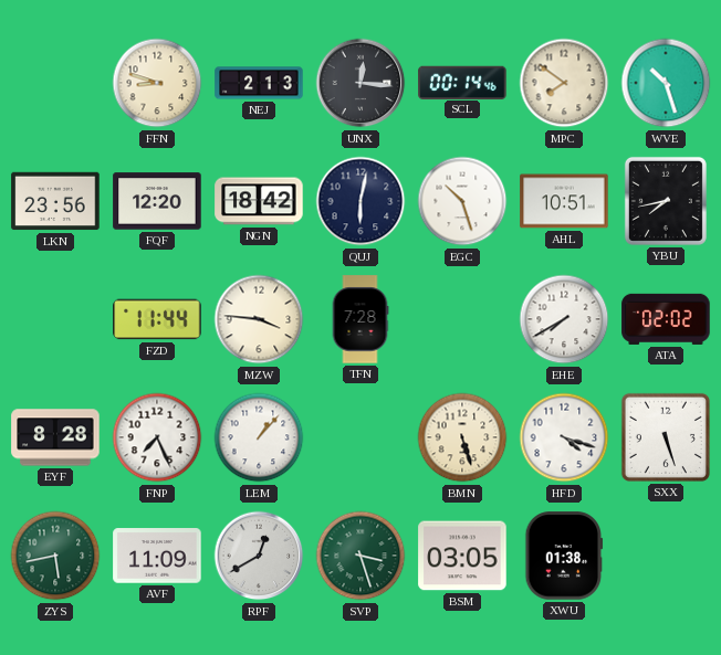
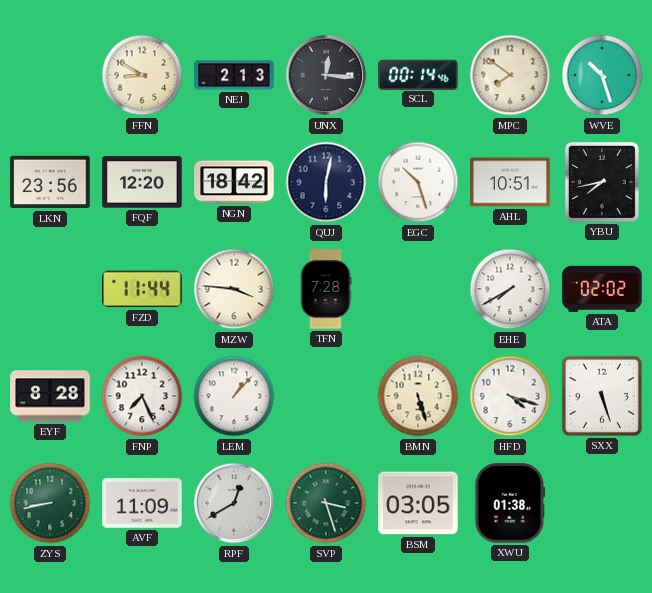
FFN: 8:48 -> 8:50 (142, 75)
ZYS: 5:43 -> 8:43 (50, 503)
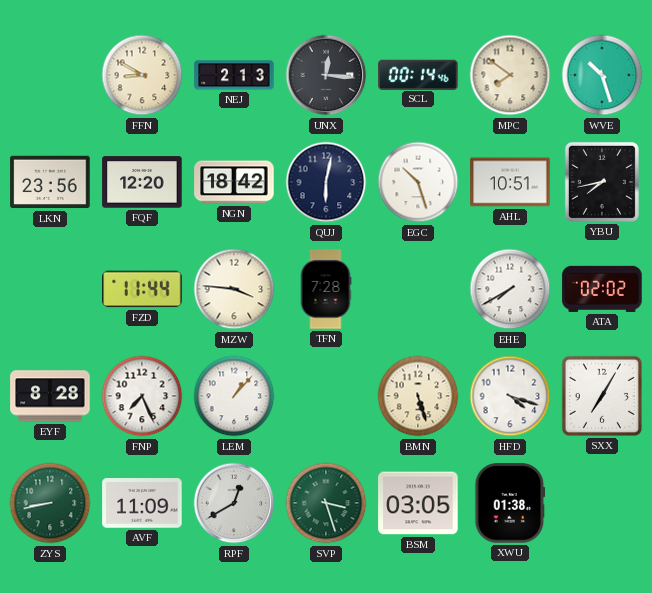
SXX: 5:27 -> 7:05 (602, 396)
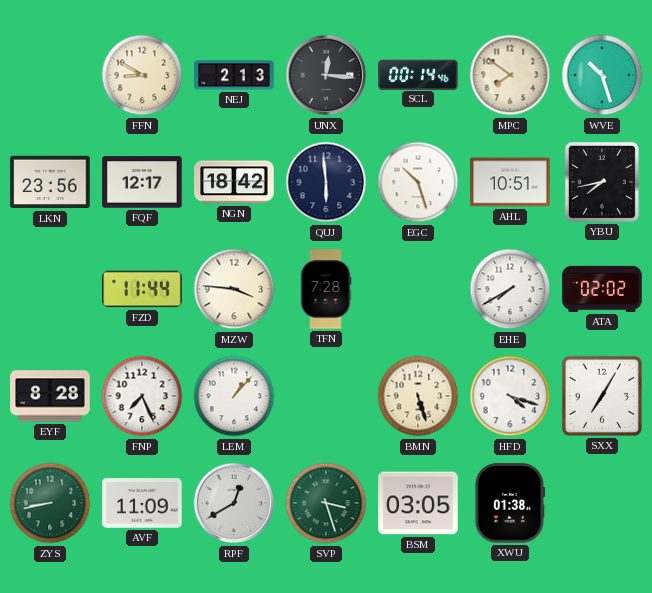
FQF: 12:20 -> 12:17 (142, 182)
QUJ: 6:02 -> 5:59 (326, 182)
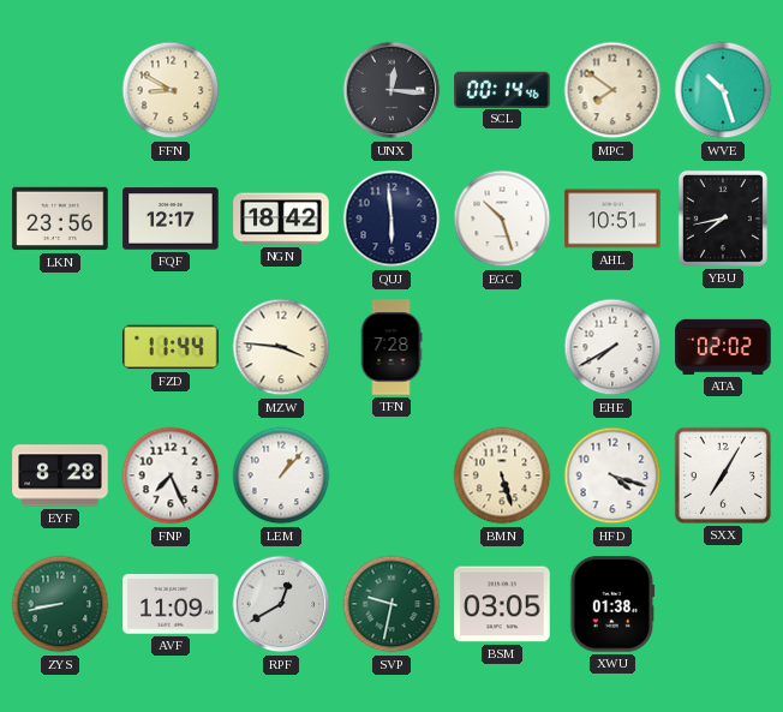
NEJ: 2:13 -> none (234, 75)
SVP: 3:27 -> 9:32 (391, 604)
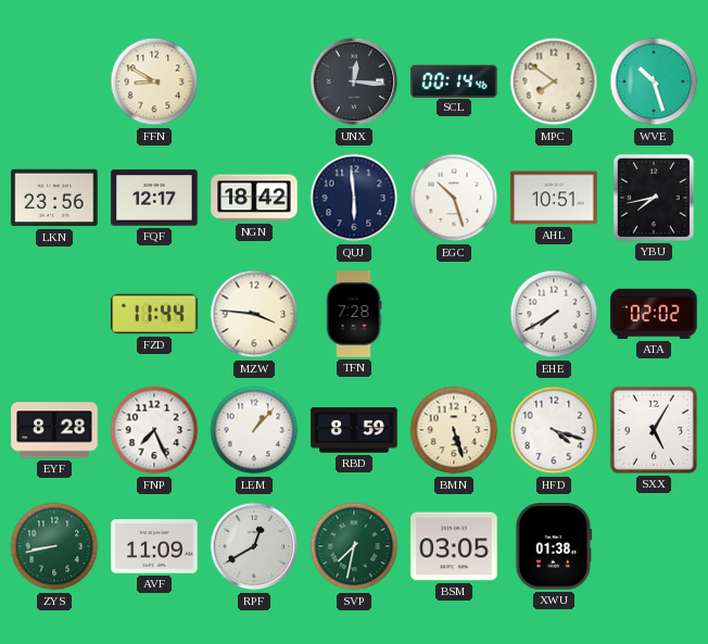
RBD: none -> 8:59 (354, 430)
SXX: 7:05 -> 5:05 (654, 430)
SVP: 9:32 -> 7:32 (354, 546)
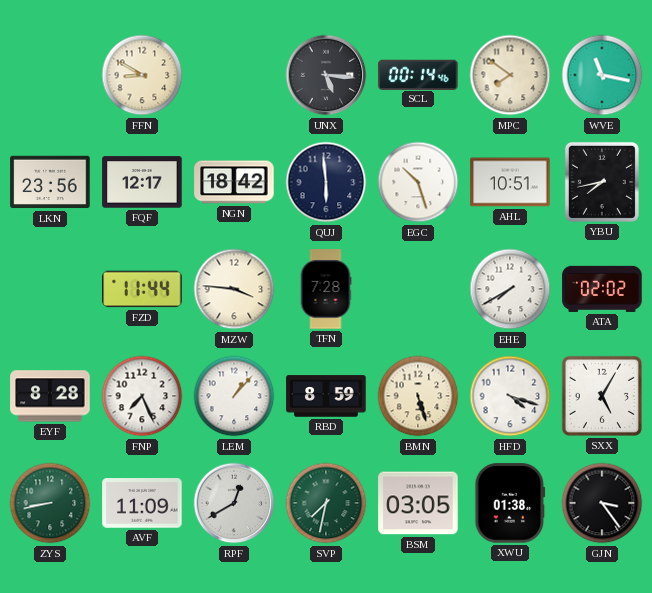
UNX: 12:16 -> 5:16 (326, 75)
WVE: 10:27 -> 11:17 (602, 75)
GJN: none -> 3:24 (602, 503)
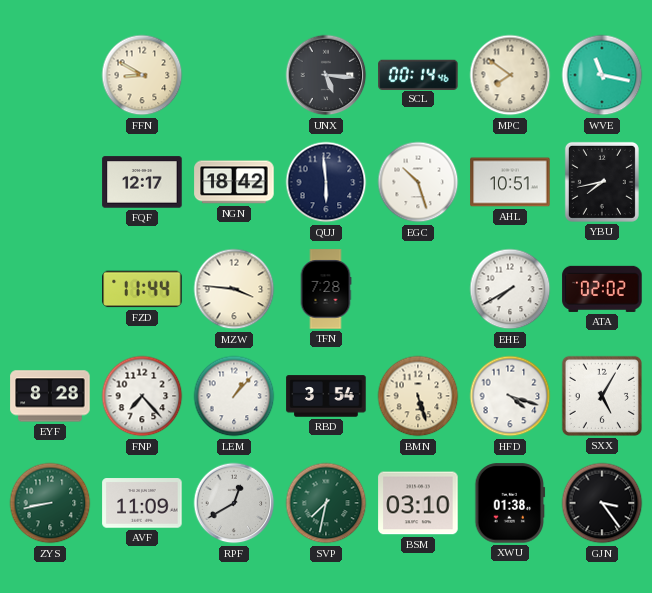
LKN: 23:56 -> none (50, 182)
FNP: 7:26 -> 7:23 (142, 396)
RBD: 8:59 -> 3:54 (326, 396)
BSM: 03:05 -> 03:10 (418, 503)
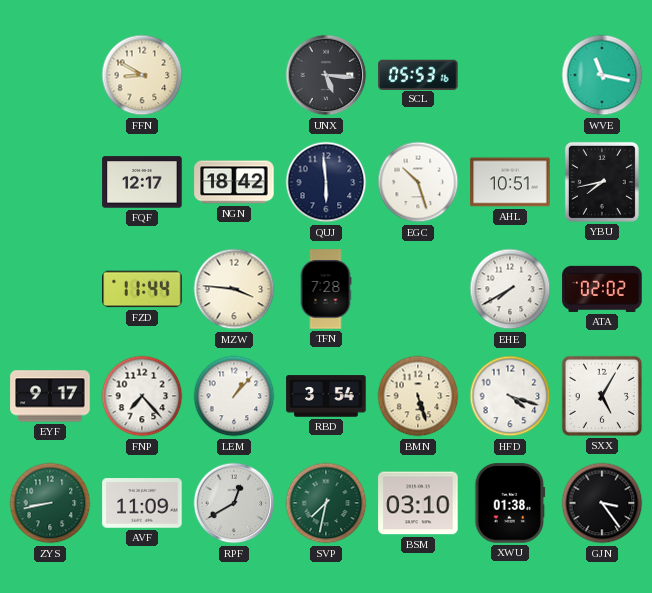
SCL: 00:14 -> 05:53 (418, 74)
MPC: 7:51 -> none (510, 75)
EYF: 8:28 -> 9:17 (50, 396)
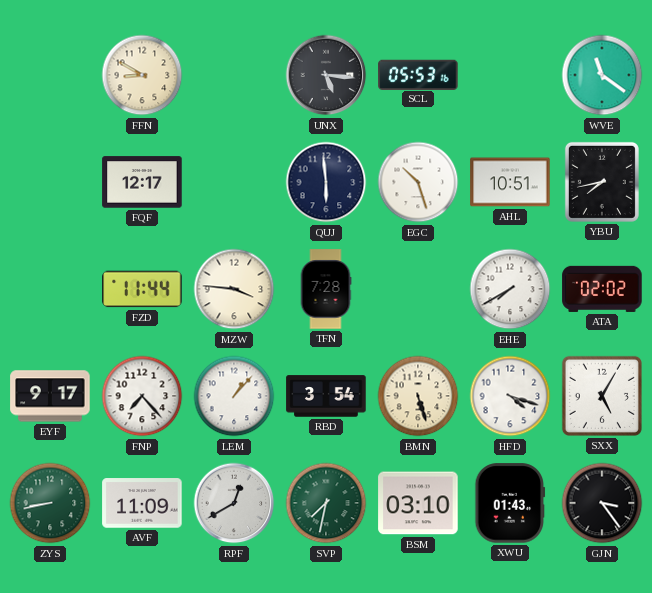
WVE: 11:17 -> 11:21 (602, 75)
NGN: 18:42 -> none (234, 182)
XWU: 01:38 -> 01:43 (510, 503)
